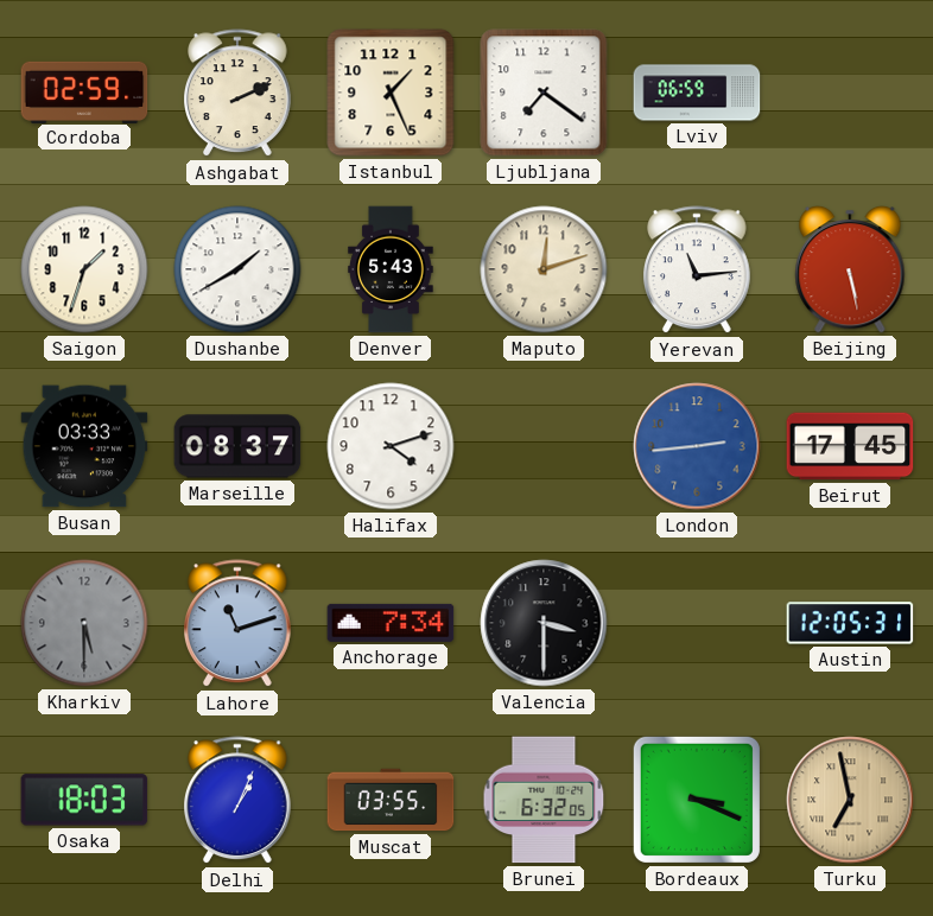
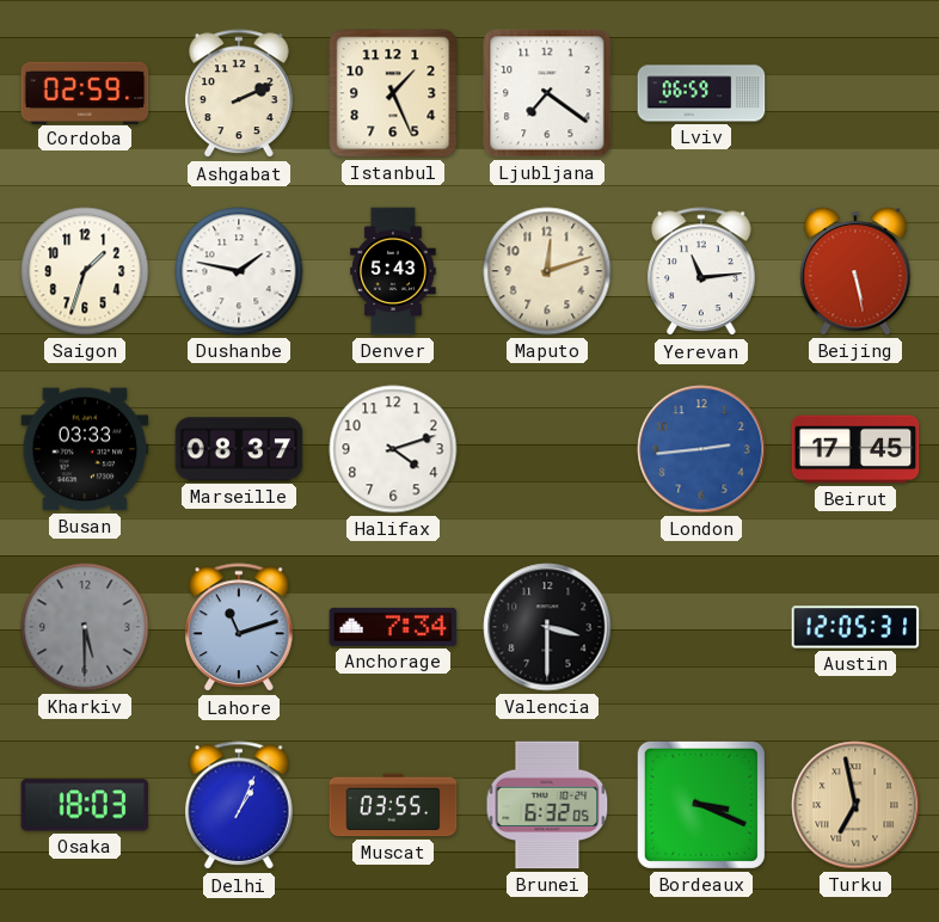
Dushanbe: 1:40 -> 1:47 (239, 271)
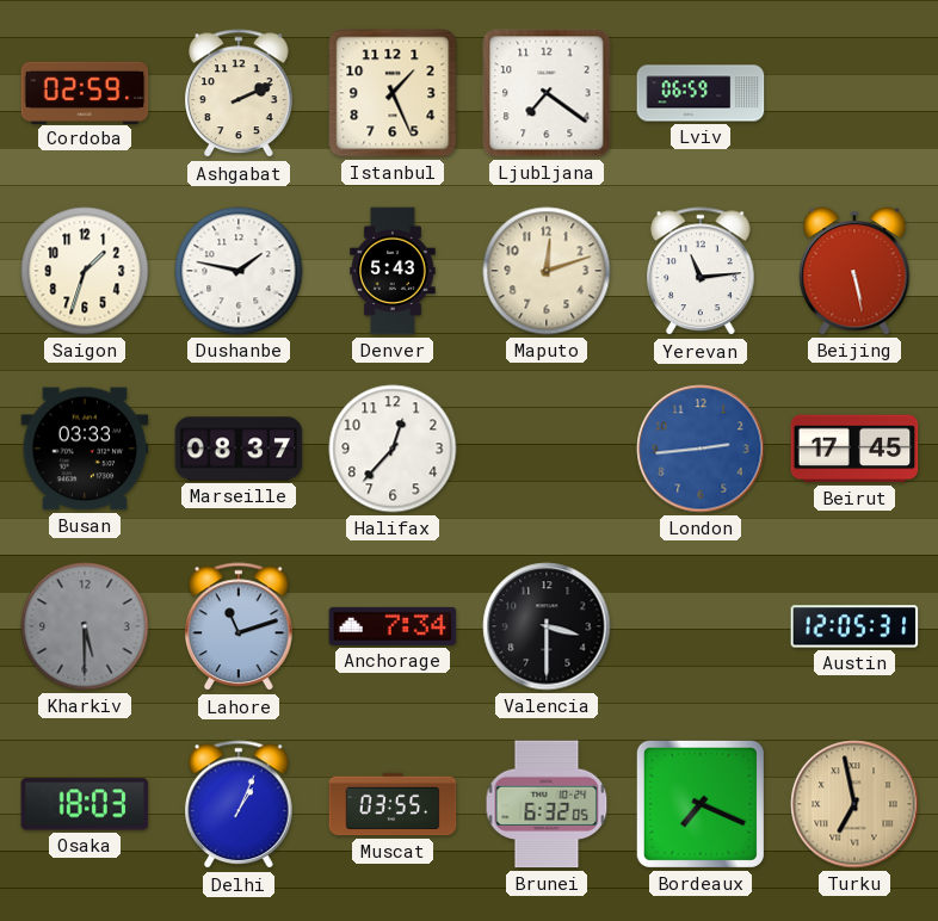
Halifax: 4:12 -> 12:37 (393, 449)
Bordeaux: 3:19 -> 7:19 (701, 804)
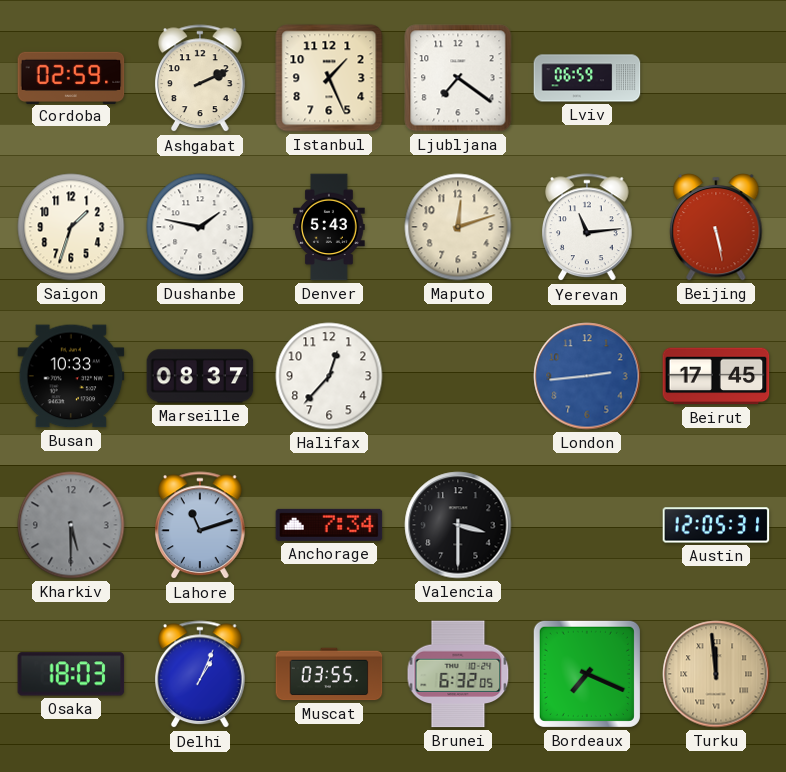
Busan: 03:33 -> 10:33 (71, 376)
Turku: 6:58 -> 11:59 (716, 674)
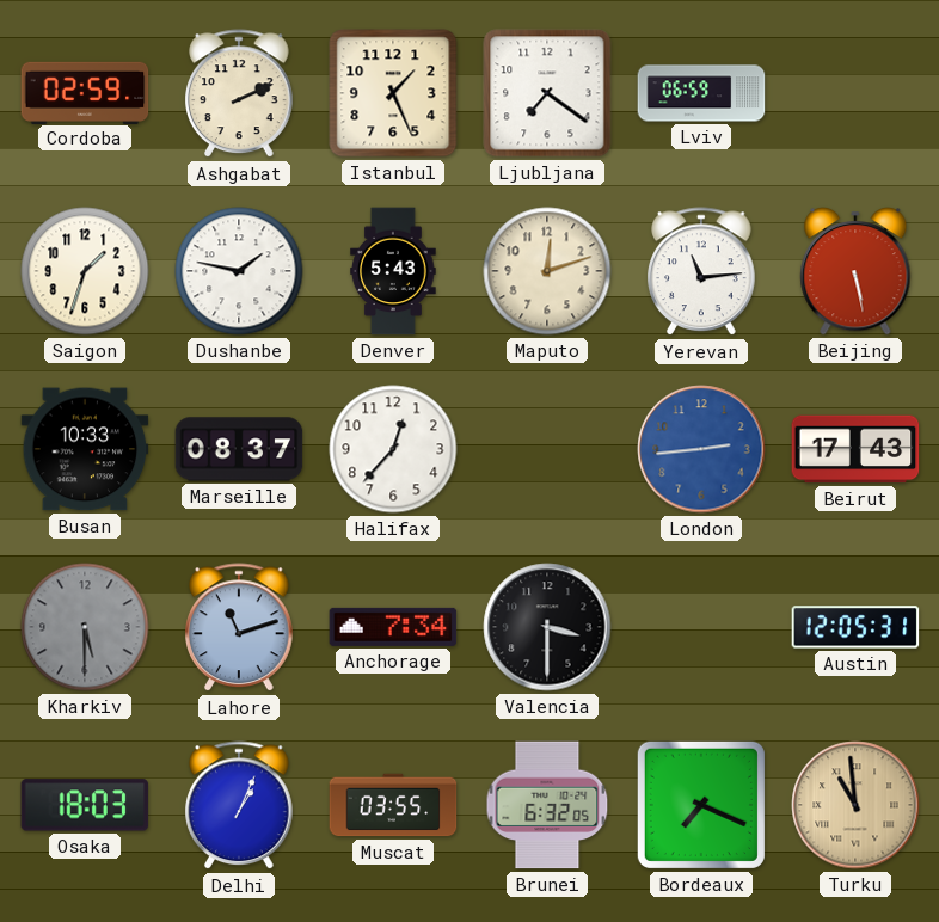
Beirut: 17:45 -> 17:43 (855, 449)
Turku: 11:59 -> 10:59 (855, 805)
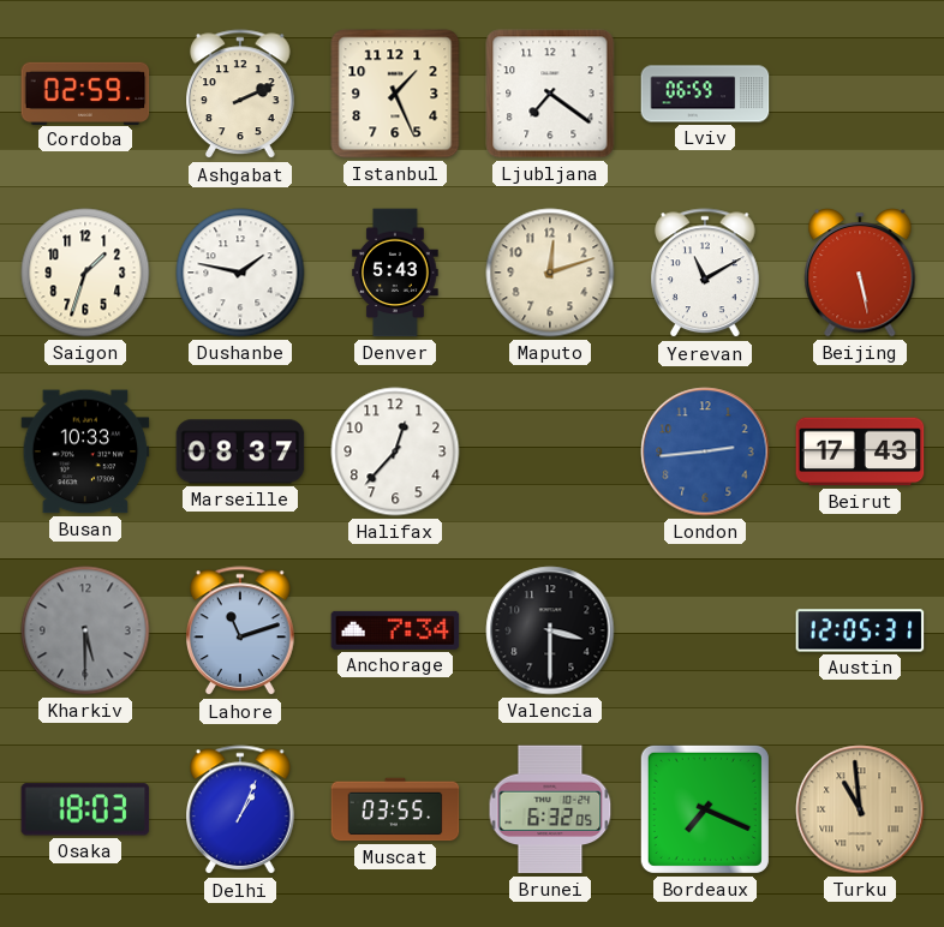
Yerevan: 11:14 -> 11:10 (706, 274)
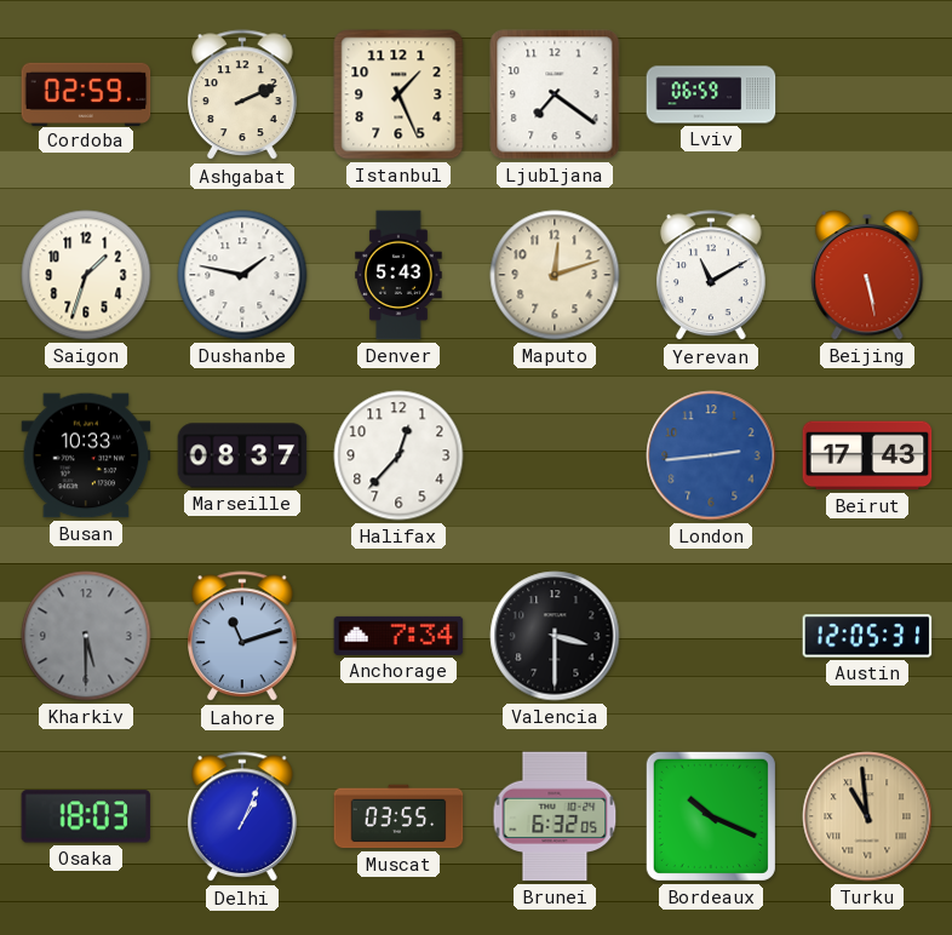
Bordeaux: 7:19 -> 10:19 (711, 816)
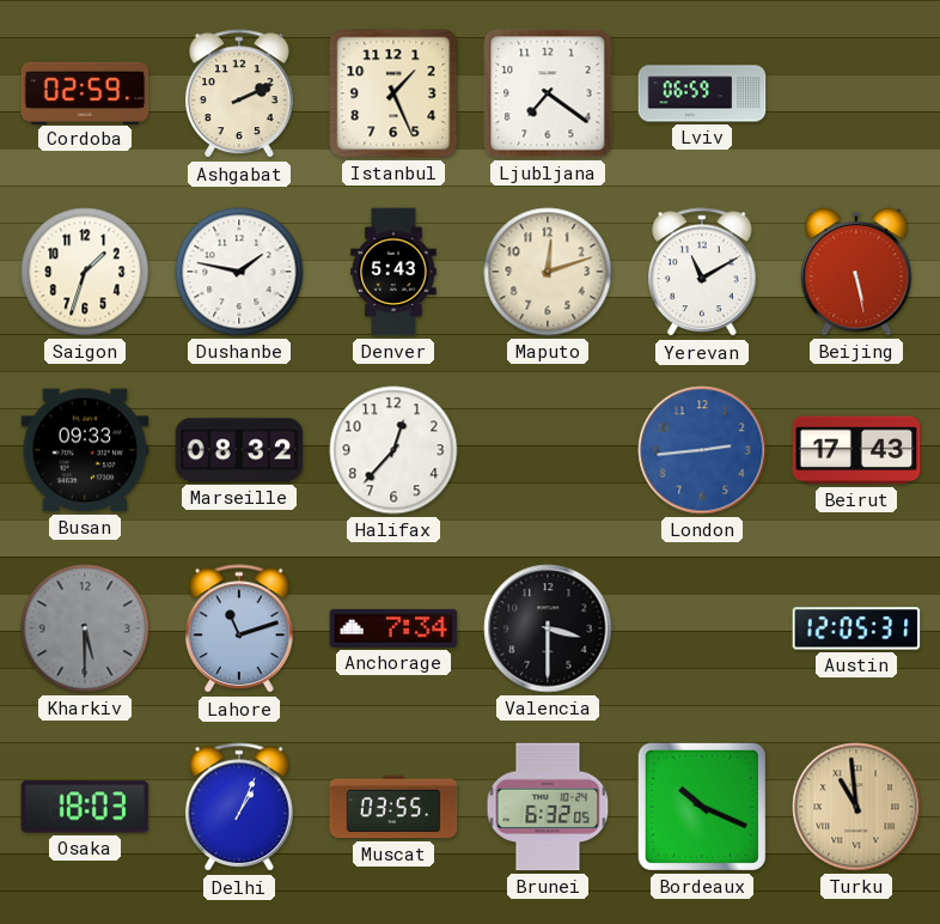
Busan: 10:33 -> 09:33 (85, 450)
Marseille: 08:37 -> 08:32 (239, 450)
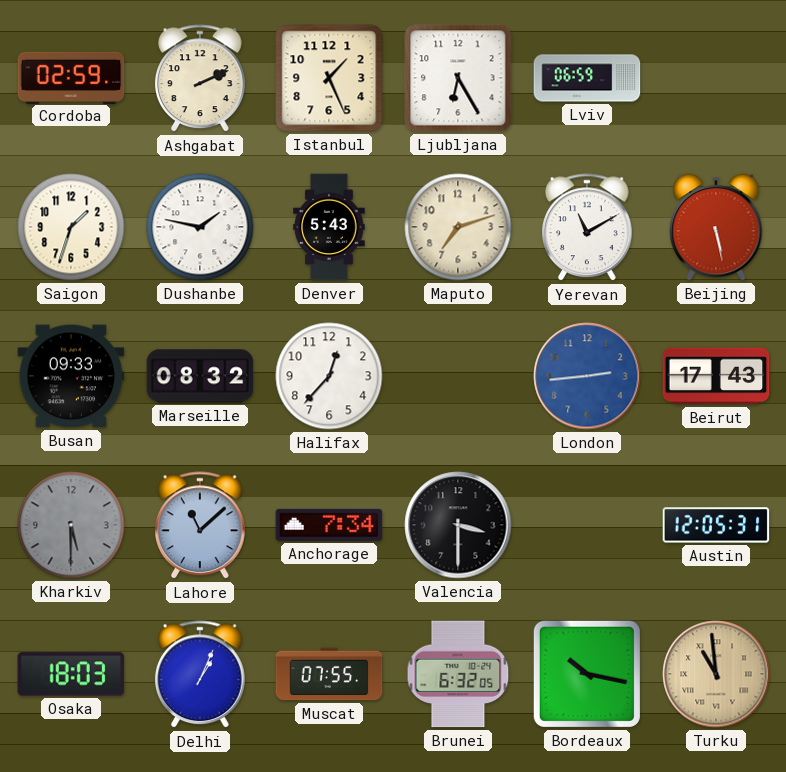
Ljubljana: 7:21 -> 6:25 (458, 78)
Maputo: 12:12 -> 7:12 (458, 227)
Lahore: 11:12 -> 11:08 (201, 526)
Muscat: 03:55 -> 07:55 (329, 674)
Bordeaux: 10:19 -> 10:17 (587, 674)
